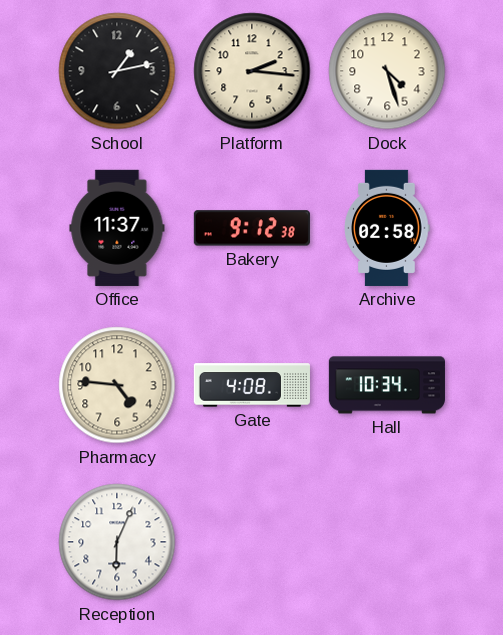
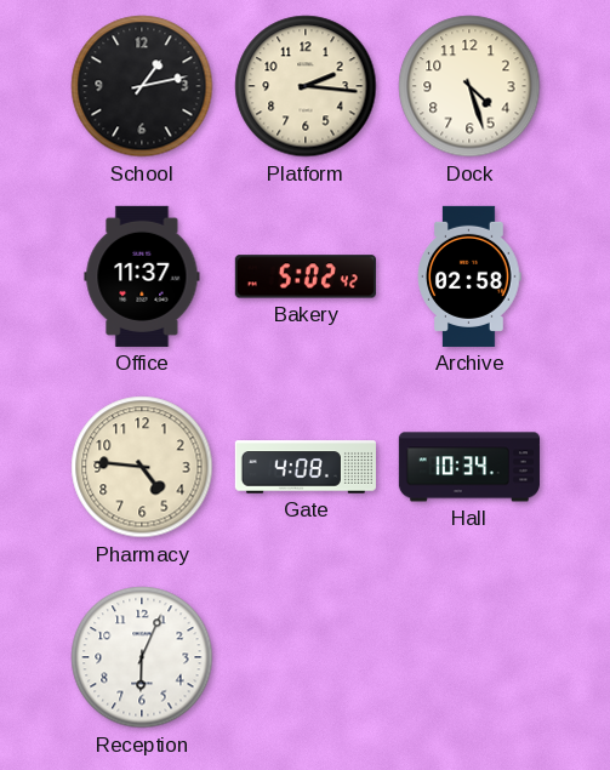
Bakery: 9:12 -> 5:02 (306, 276)
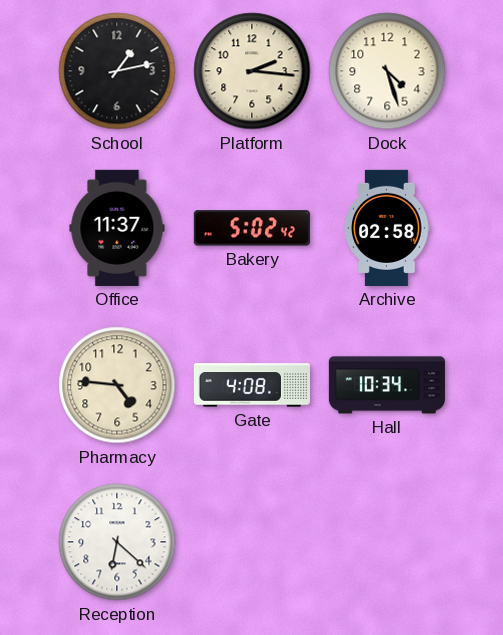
Reception: 6:04 -> 6:22 (117, 542)
